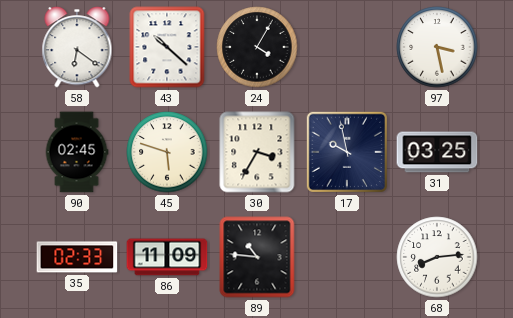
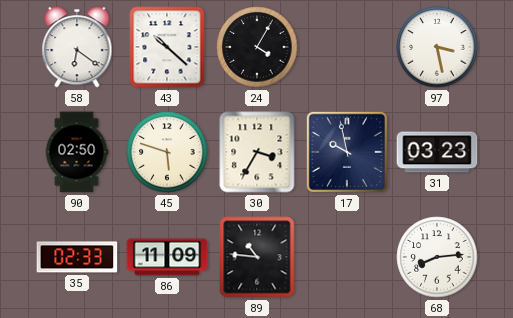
90: 02:45 -> 02:50 (77, 152)
31: 03:25 -> 03:23 (437, 152)
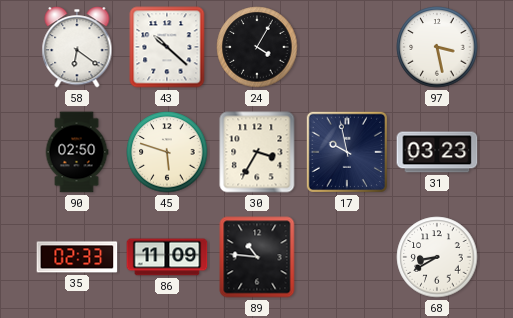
68: 8:14 -> 8:40 (437, 257)
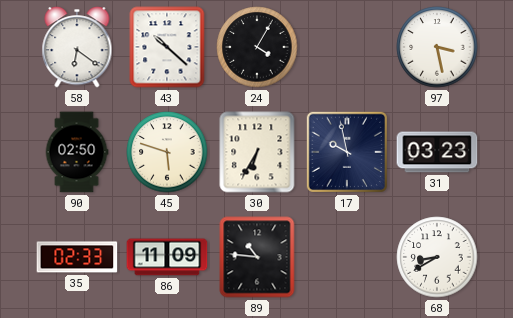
30: 3:35 -> 6:35 (257, 152)
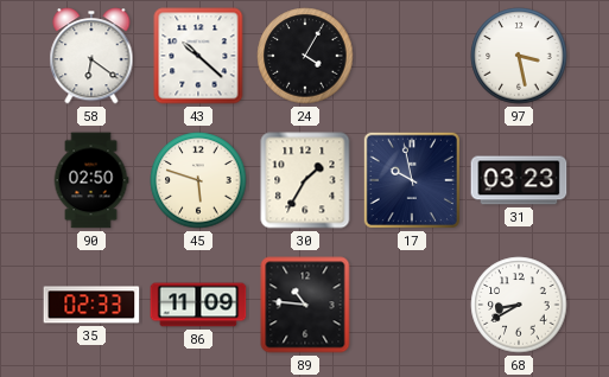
30: 6:35 -> 1:35 (305, 180)
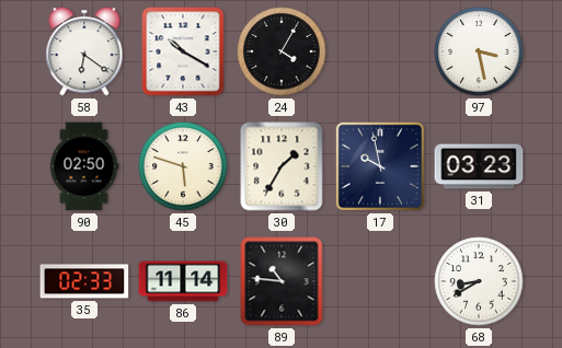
43: 10:22 -> 10:20 (183, 51)
86: 11:09 -> 11:14 (183, 281)
